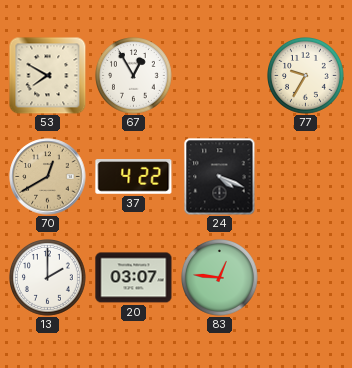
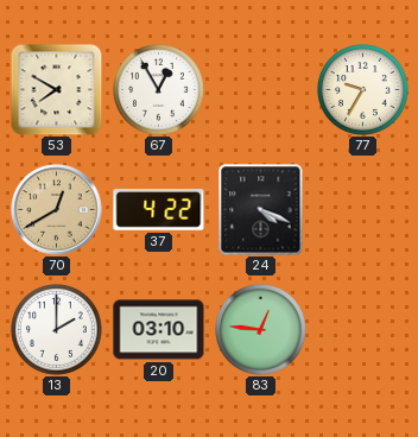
20: 03:07 -> 03:10 (159, 330)
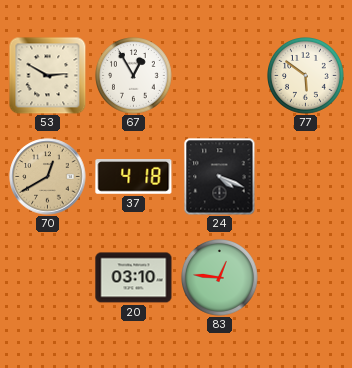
53: 7:50 -> 2:50 (47, 75)
77: 9:35 -> 5:51 (306, 76)
37: 4:22 -> 4:18 (134, 177)
13: 2:00 -> none (57, 330)
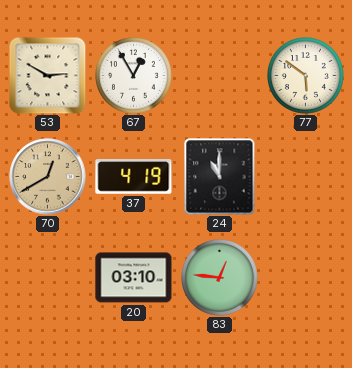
37: 4:18 -> 4:19 (134, 177)
24: 4:19 -> 11:00 (220, 177)
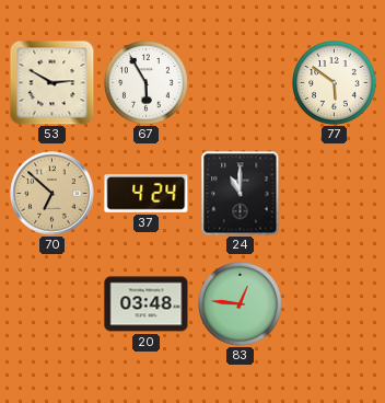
67: 12:55 -> 5:55 (147, 83)
70: 12:40 -> 6:52 (52, 194)
37: 4:19 -> 4:24 (147, 194)
20: 03:10 -> 03:48 (147, 304)
